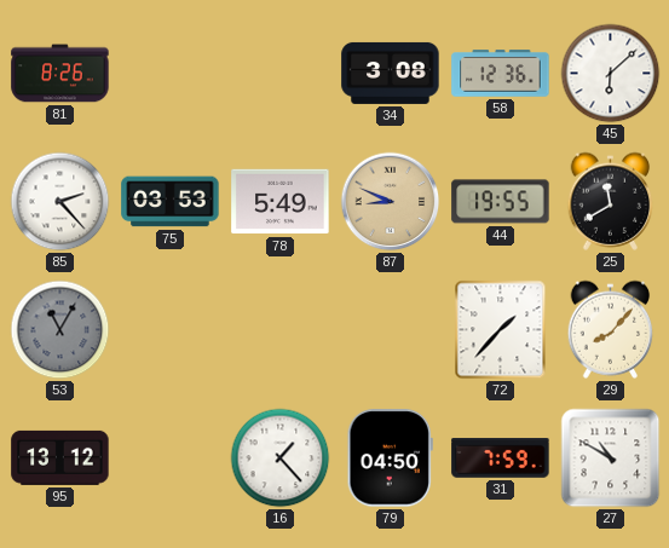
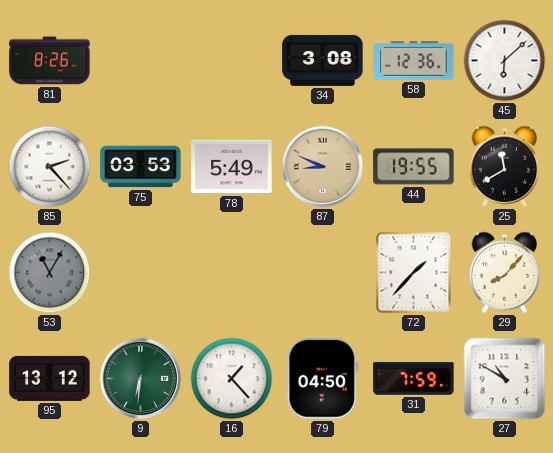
9: none -> 6:31 (141, 379)
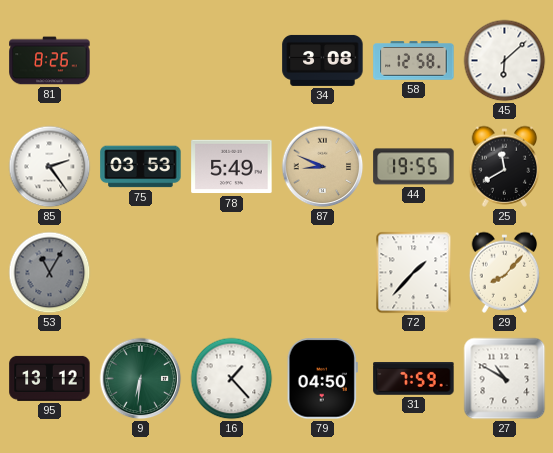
58: 12:36 -> 12:58 (414, 61)
85: 2:23 -> 2:24 (50, 167)
